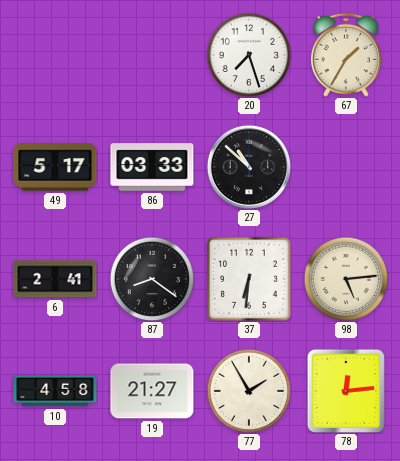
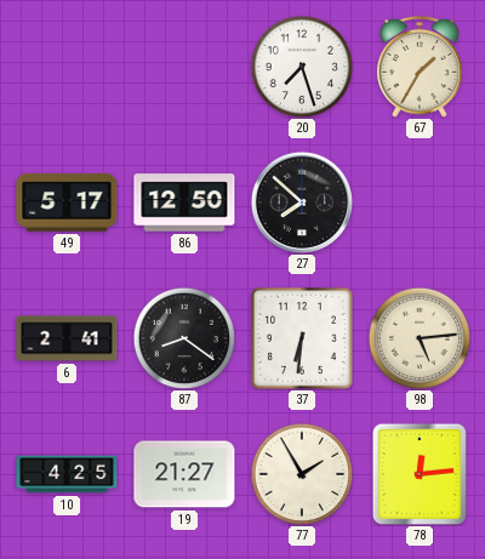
86: 03:33 -> 12:50 (184, 203)
27: 10:52 -> 7:52 (302, 203)
10: 4:58 -> 4:25 (67, 474)
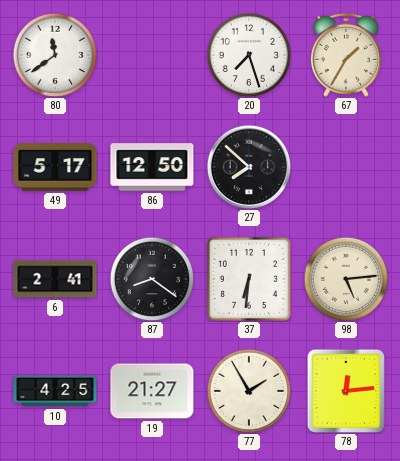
80: none -> 11:39 (55, 55)
